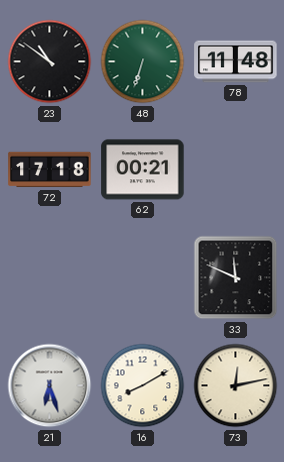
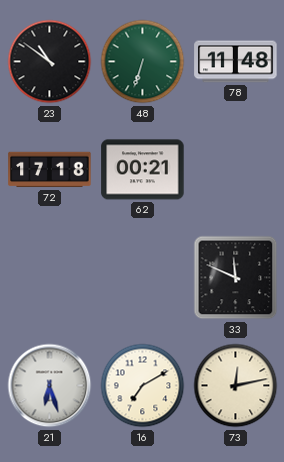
16: 8:10 -> 7:10 (143, 386)
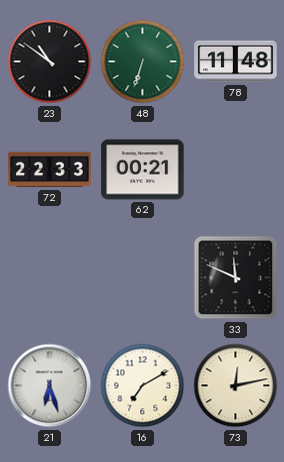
72: 17:18 -> 22:33 (50, 170)
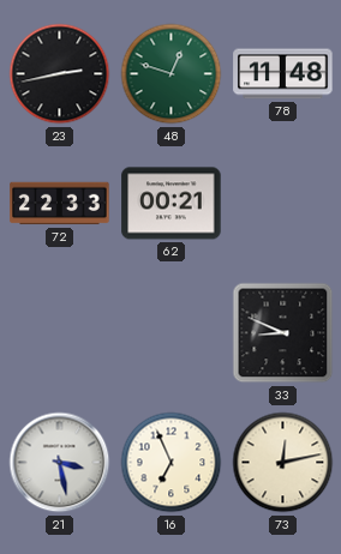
23: 10:51 -> 2:43 (60, 74)
48: 6:33 -> 12:48 (172, 74)
33: 11:49 -> 8:49 (283, 333)
21: 6:27 -> 3:28 (60, 463)
16: 7:10 -> 6:56 (172, 463)
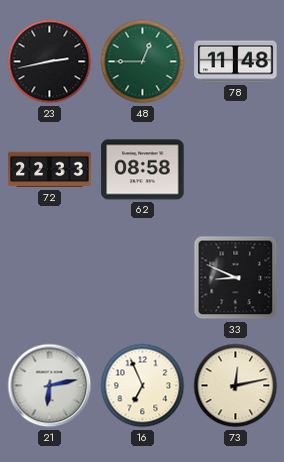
48: 12:48 -> 12:45 (143, 62)
62: 00:21 -> 08:58 (143, 170)
21: 3:28 -> 6:13 (50, 386)
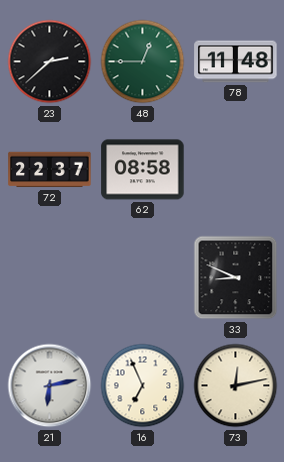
23: 2:43 -> 2:38 (50, 62)
72: 22:33 -> 22:37 (50, 170)
